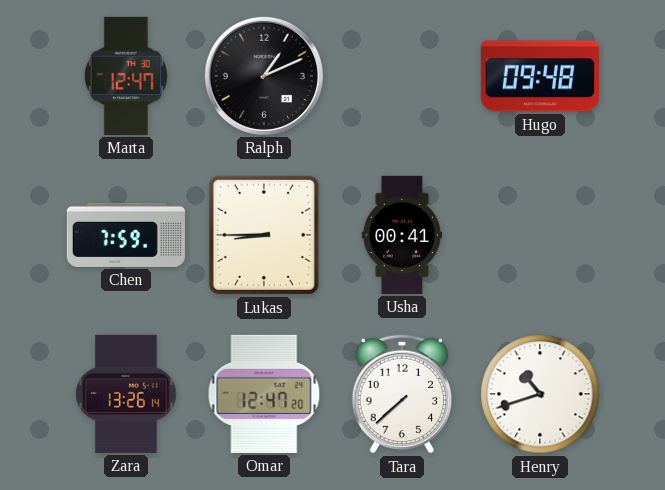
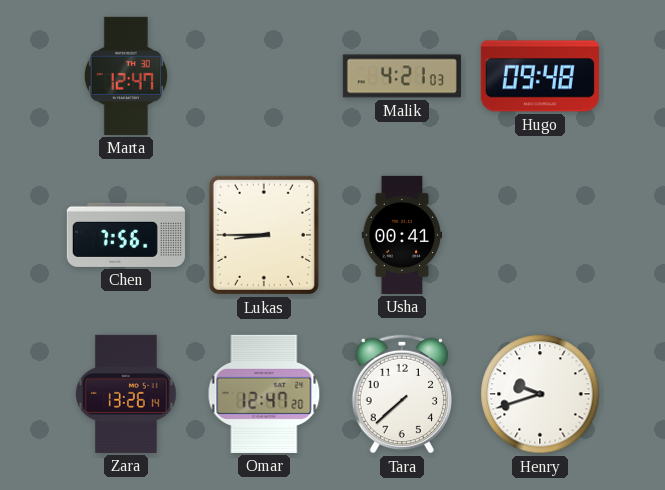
Ralph: 1:11 -> none (264, 76)
Malik: none -> 4:21 (402, 76)
Chen: 7:59 -> 7:56 (126, 235)
Henry: 10:42 -> 9:42 (540, 394)
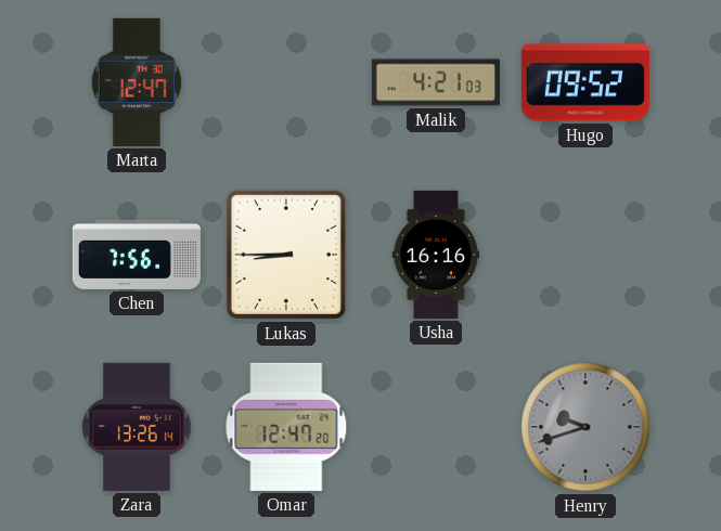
Hugo: 09:48 -> 09:52 (585, 82)
Usha: 00:41 -> 16:16 (436, 255)
Tara: 7:38 -> none (401, 394)
Henry dial: white -> grey (585, 427)
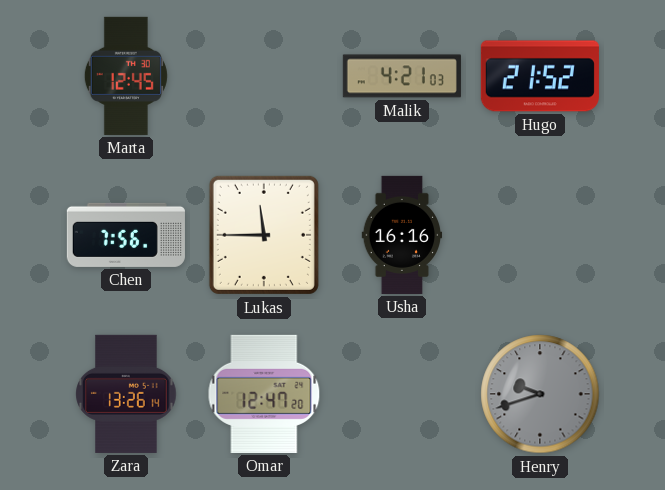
Marta: 12:47 -> 12:45 (126, 76)
Hugo: 09:52 -> 21:52 (540, 76)
Lukas: 8:45 -> 11:45 (264, 235)
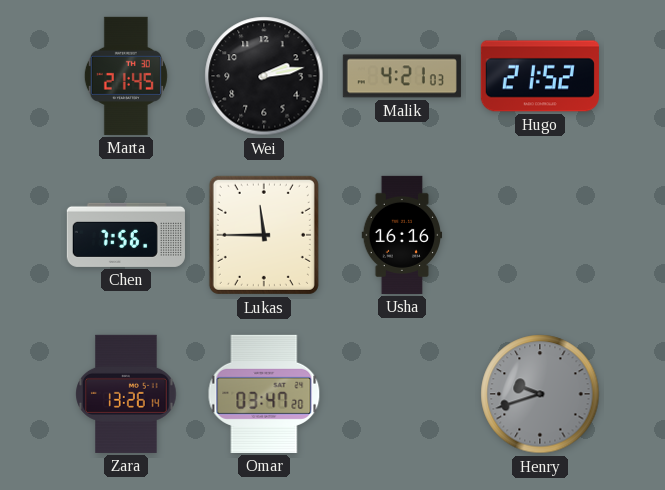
Marta: 12:45 -> 21:45 (126, 76)
Wei: none -> 2:13 (264, 76)
Omar: 12:47 -> 03:47 (264, 394)
